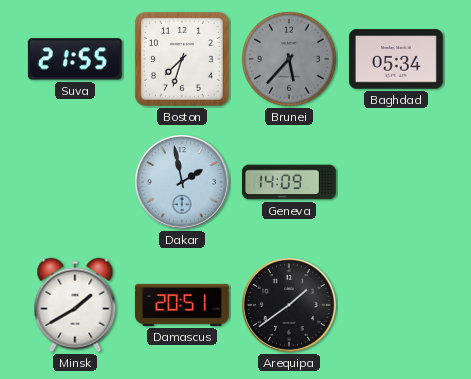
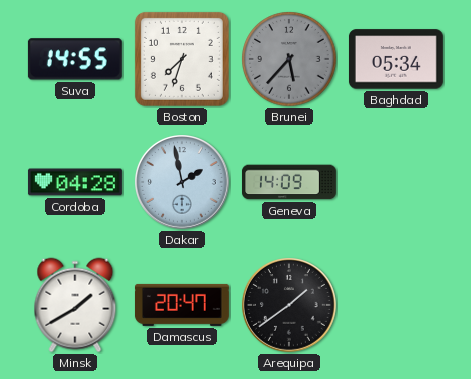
Suva: 21:55 -> 14:55 (75, 59)
Cordoba: none -> 04:28 (75, 182)
Damascus: 20:51 -> 20:47 (182, 305)
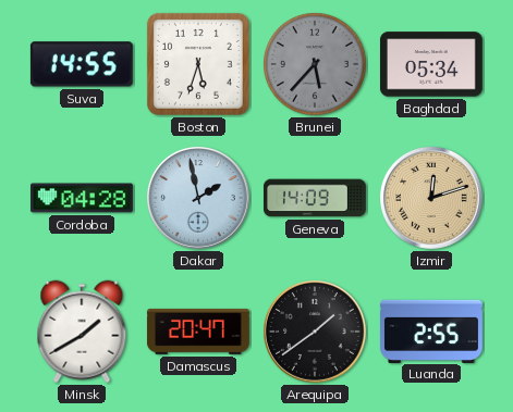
Boston: 7:33 -> 5:33 (198, 64)
Izmir: none -> 12:12 (432, 199)
Luanda: none -> 2:55 (431, 330)
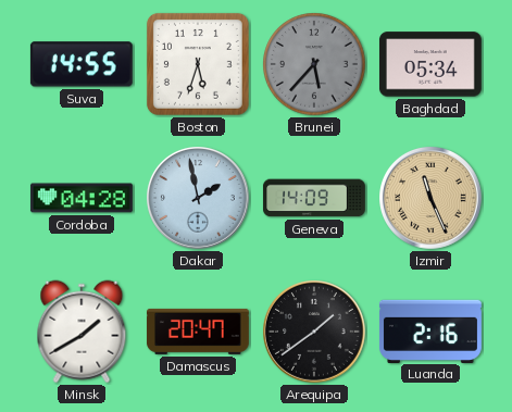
Izmir: 12:12 -> 11:26 (432, 199)
Luanda: 2:55 -> 2:16 (430, 330)
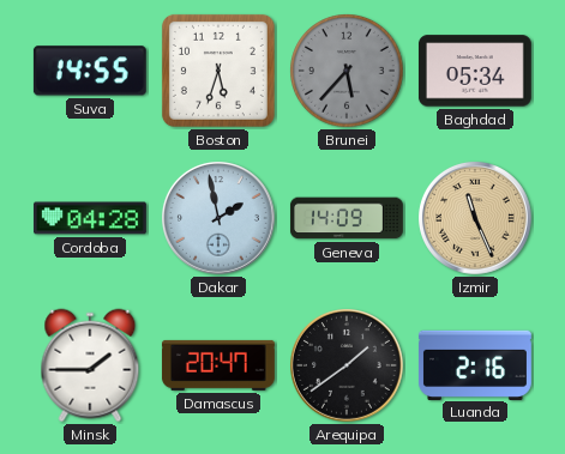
Minsk: 1:40 -> 1:45 (90, 365)
